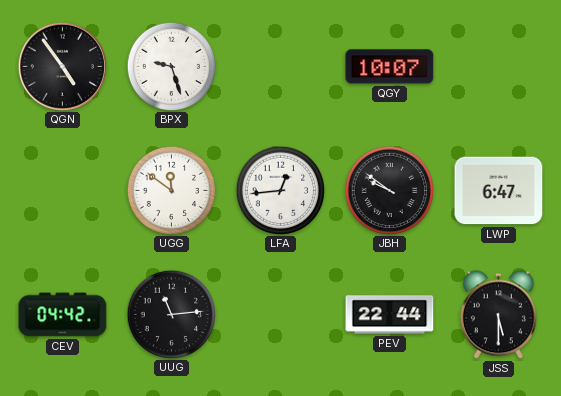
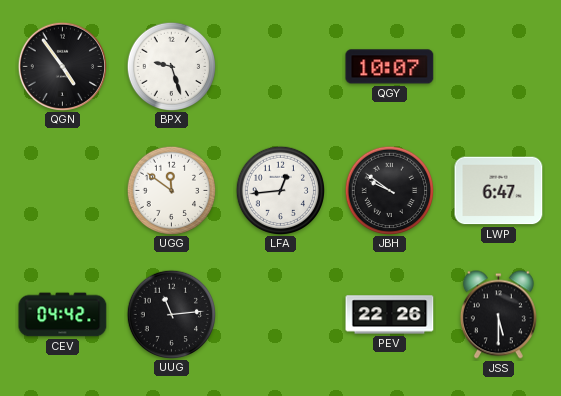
PEV: 22:44 -> 22:26 (390, 315)
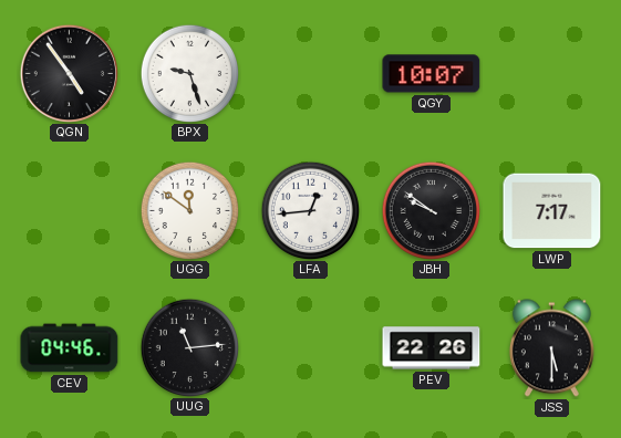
LWP: 6:47 -> 7:17 (552, 211)
CEV: 04:42 -> 04:46 (70, 348)
